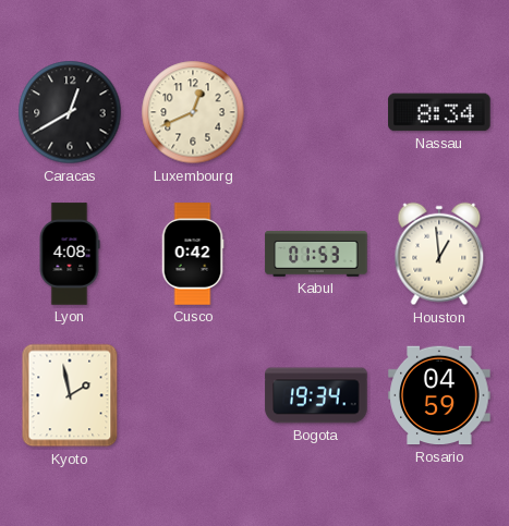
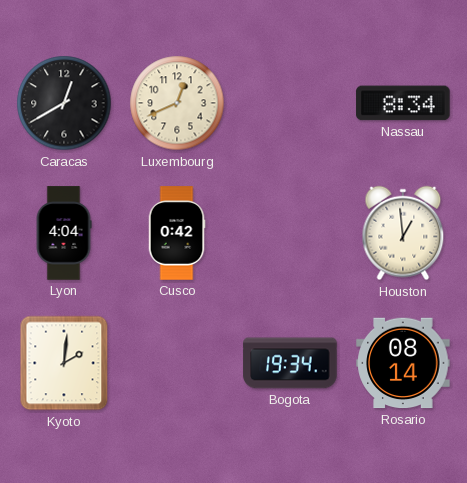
Lyon: 4:08 -> 4:04 (64, 233)
Kabul: 01:53 -> none (316, 254)
Kyoto: 1:58 -> 2:01 (64, 363)
Rosario: 04:59 -> 08:14 (403, 363)
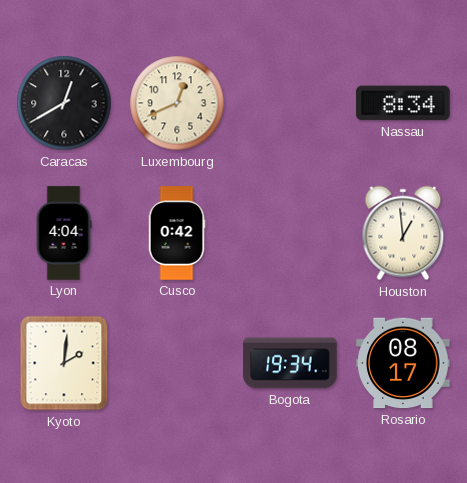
Rosario: 08:14 -> 08:17 (403, 363)
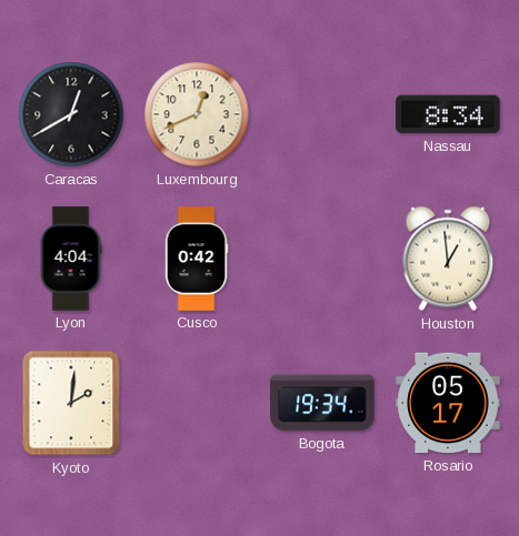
Rosario: 08:17 -> 05:17 (448, 403)
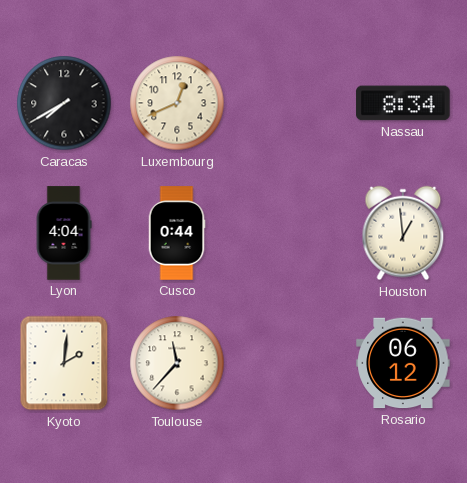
Caracas: 12:40 -> 7:40 (64, 103)
Cusco: 0:42 -> 0:44 (177, 233)
Toulouse: none -> 11:37 (177, 363)
Bogota: 19:34 -> none (322, 403)
Rosario: 05:17 -> 06:12 (403, 363)
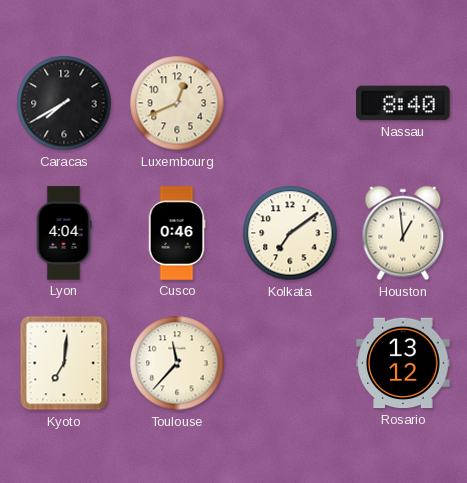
Nassau: 8:34 -> 8:40 (403, 103)
Cusco: 0:44 -> 0:46 (177, 233)
Kolkata: none -> 7:09 (290, 233)
Kyoto: 2:01 -> 7:01 (64, 363)
Rosario: 06:12 -> 13:12 (403, 363)
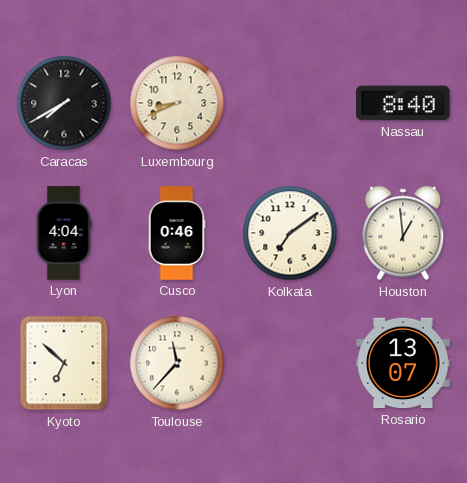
Luxembourg: 12:41 -> 8:41 (177, 103)
Kyoto: 7:01 -> 6:52 (64, 363)
Rosario: 13:12 -> 13:07 (403, 363)
